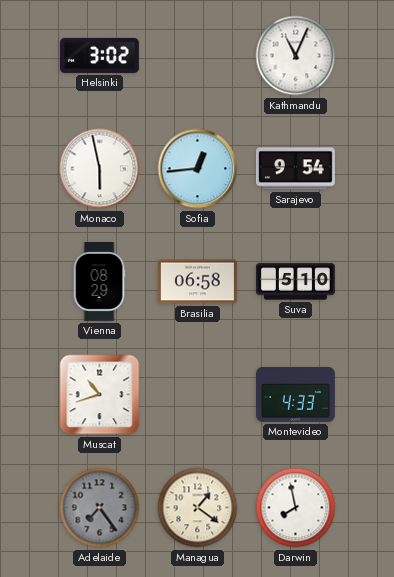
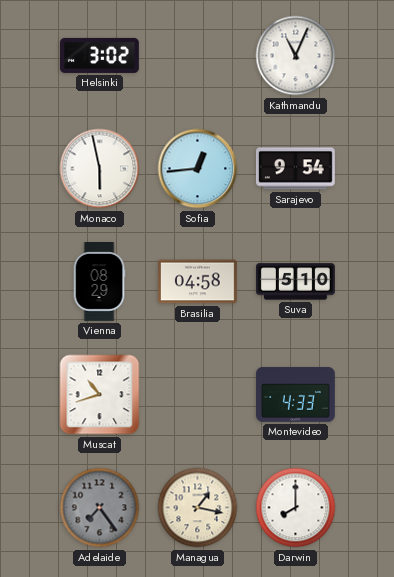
Brasilia: 06:58 -> 04:58 (197, 282)
Managua: 1:21 -> 1:17 (198, 508)
Darwin: 7:58 -> 8:00 (296, 508)
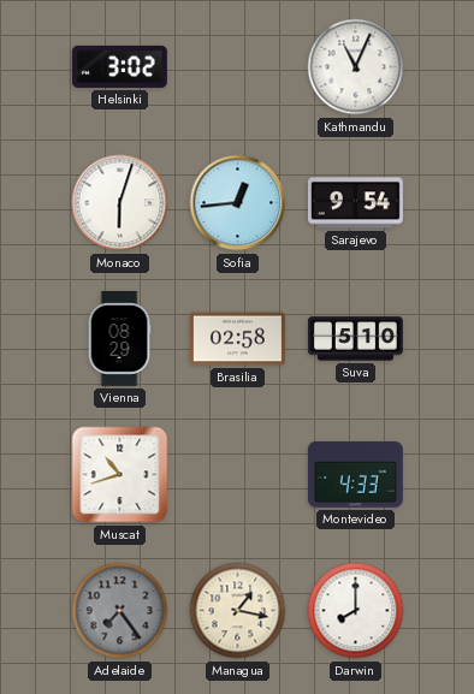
Monaco: 5:58 -> 6:03 (120, 203)
Brasilia: 04:58 -> 02:58 (237, 339)
